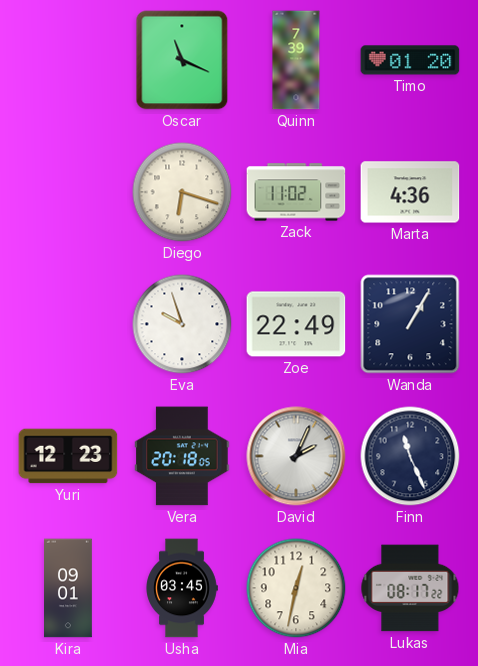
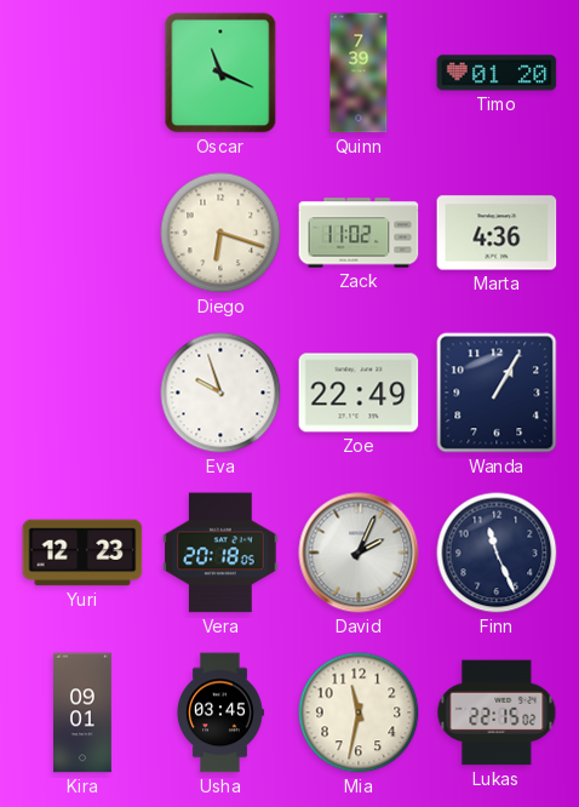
Mia: 12:32 -> 11:32 (359, 712)
Lukas: 08:17 -> 22:15 (497, 712)
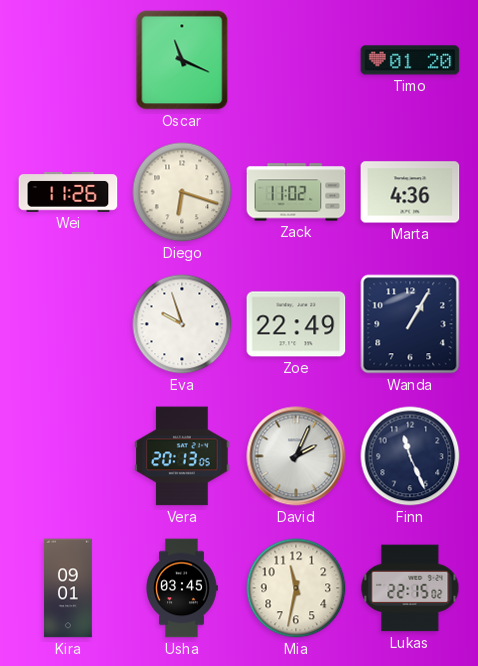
Quinn: 7:39 -> none (359, 73)
Wei: none -> 11:26 (68, 192)
Yuri: 12:23 -> none (82, 553)
Vera: 20:18 -> 20:13 (182, 456)
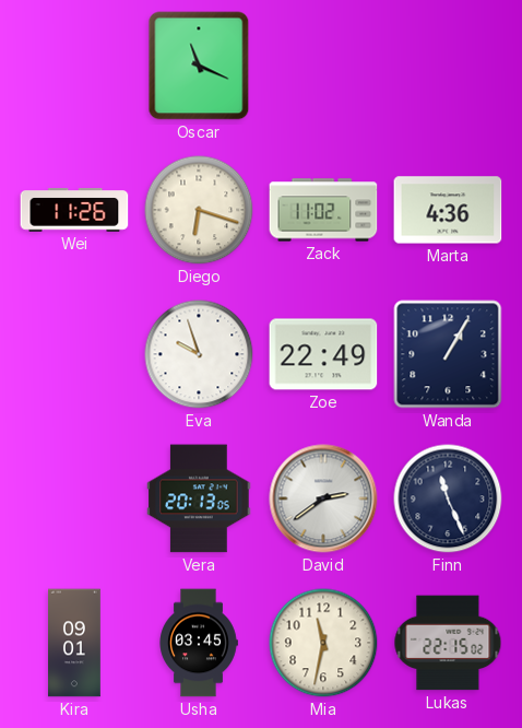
Timo: 01:20 -> none (410, 60)
David: 2:04 -> 2:39 (323, 498)
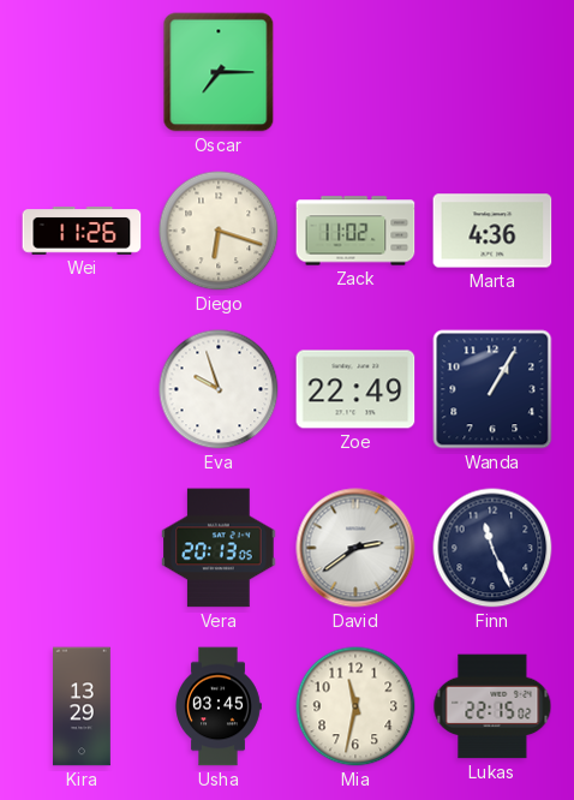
Oscar: 11:19 -> 7:15 (219, 72)
Kira: 09:01 -> 13:29 (83, 706)
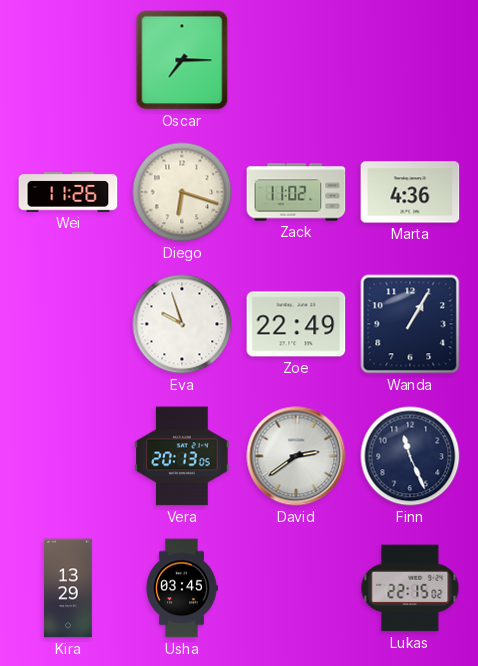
Mia: 11:32 -> none (355, 706)
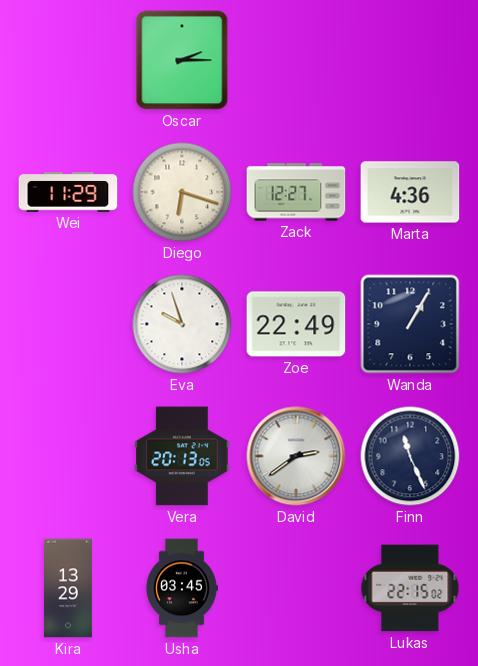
Oscar: 7:15 -> 2:15 (182, 60)
Wei: 11:26 -> 11:29 (68, 192)
Zack: 11:02 -> 12:27 (296, 192)
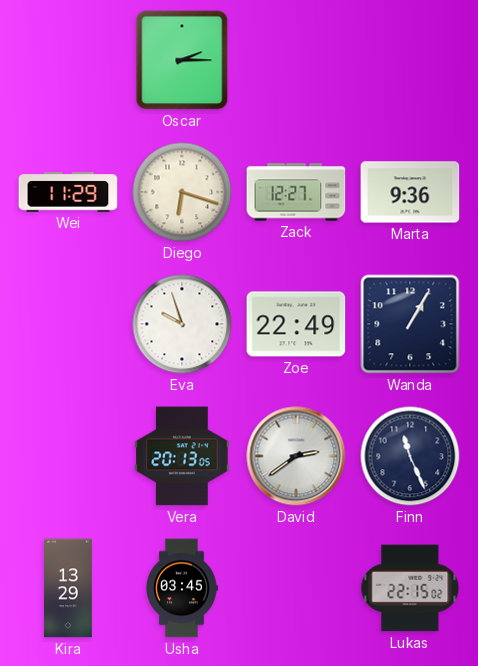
Marta: 4:36 -> 9:36 (410, 192)
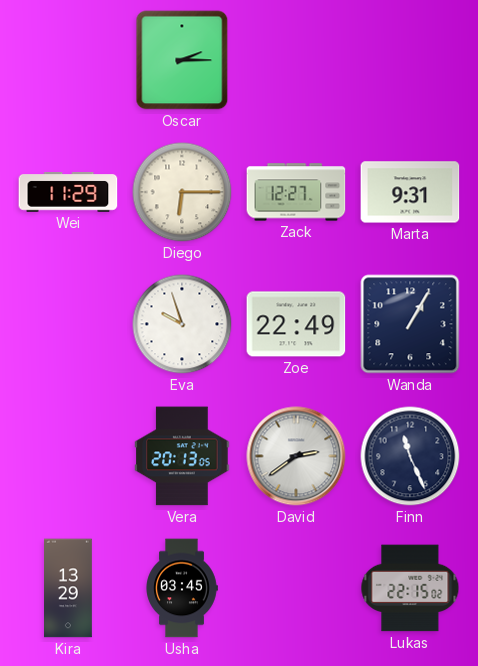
Diego: 6:18 -> 6:15 (182, 192)
Marta: 9:36 -> 9:31 (410, 192)
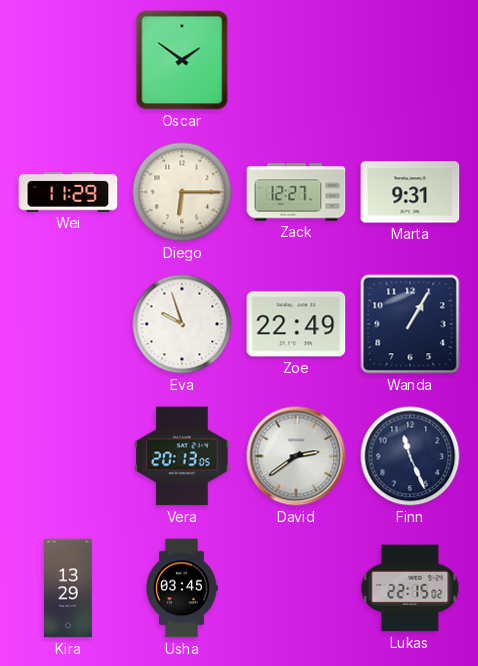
Oscar: 2:15 -> 1:51 (182, 60)
